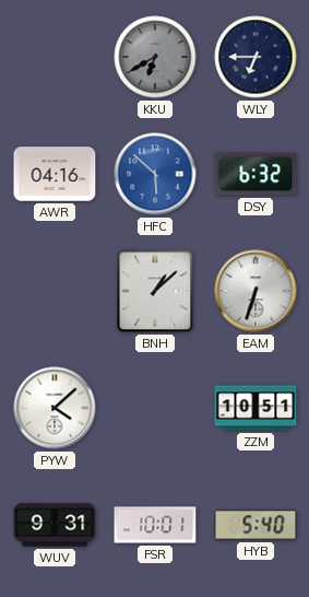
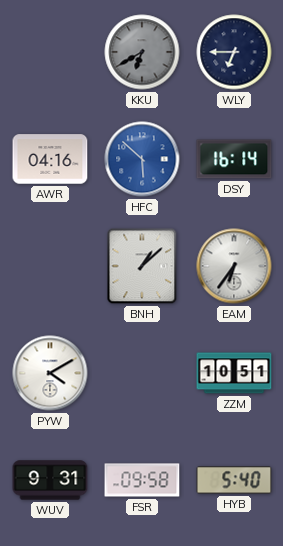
DSY: 6:32 -> 16:14 (234, 159)
EAM: 6:33 -> 6:36 (234, 266)
PYW: 4:08 -> 4:10 (50, 373)
FSR: 10:01 -> 09:58 (142, 480)
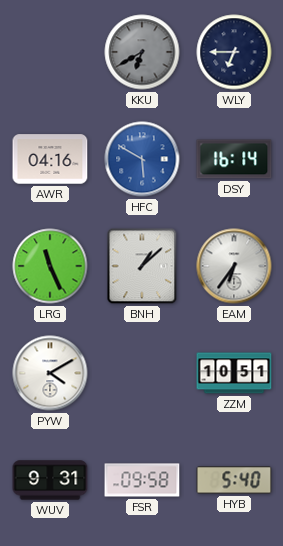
HFC: 5:52 -> 5:50 (142, 159)
LRG: none -> 11:26 (50, 266)
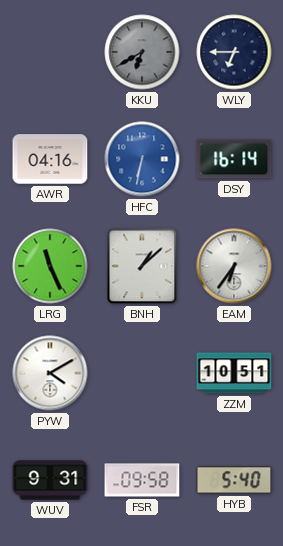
HFC: 5:50 -> 6:32 (142, 159)
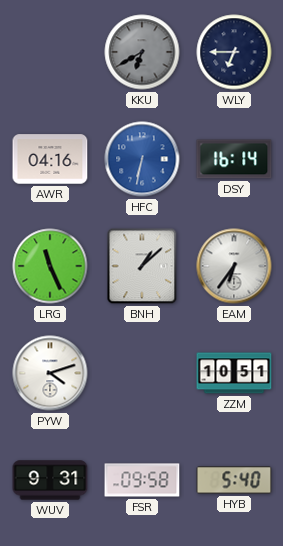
PYW: 4:10 -> 4:12 (50, 373)
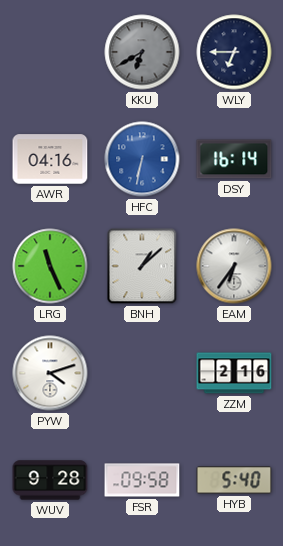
ZZM: 10:51 -> 2:16 (234, 373)
WUV: 9:31 -> 9:28 (50, 480)
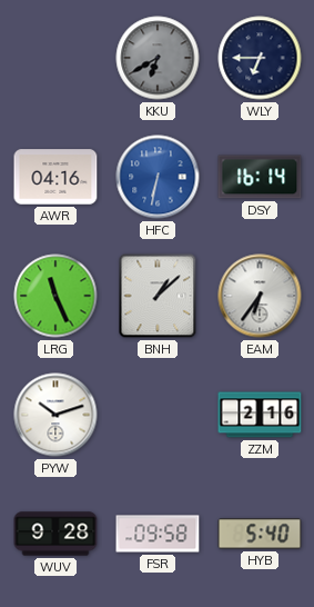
PYW: 4:12 -> 10:12 (55, 415)
